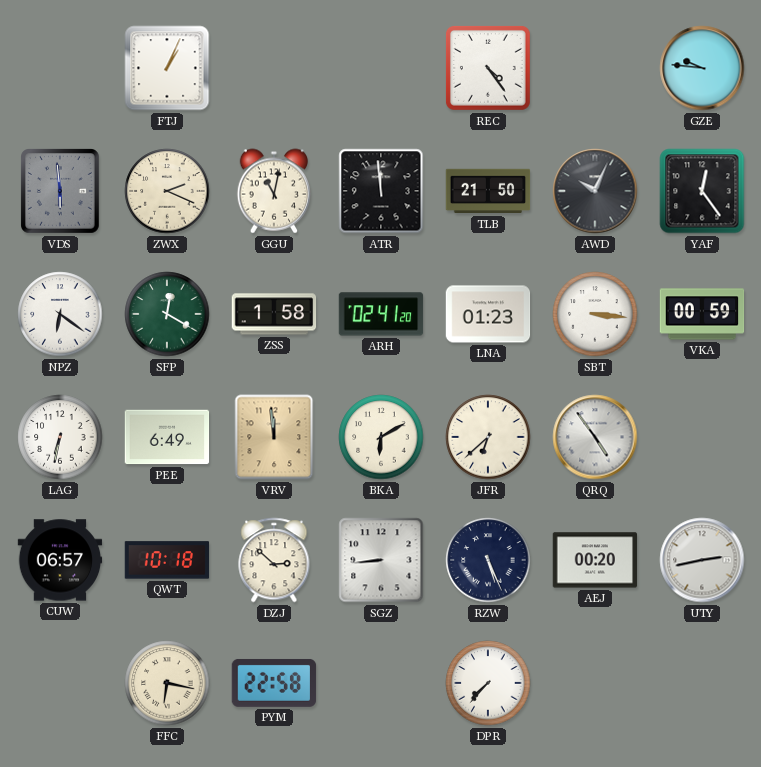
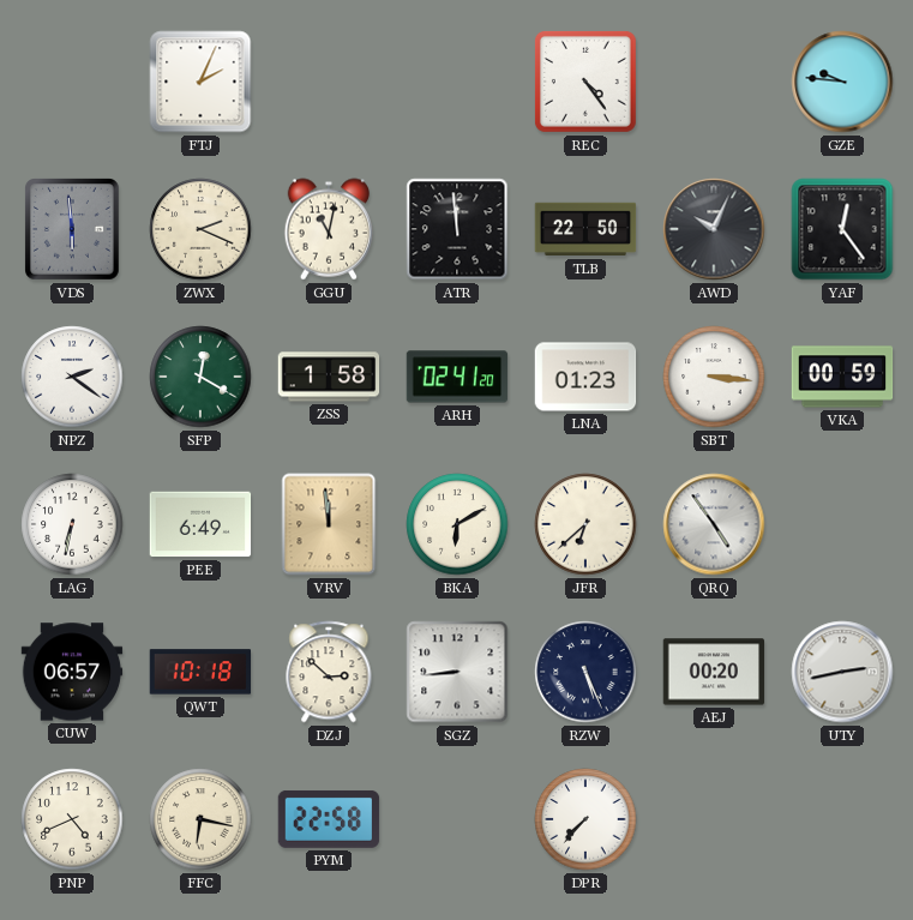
FTJ: 1:04 -> 2:04 (200, 82)
TLB: 21:50 -> 22:50 (585, 229)
NPZ: 6:21 -> 2:21 (72, 377)
PNP: none -> 4:41 (72, 819)
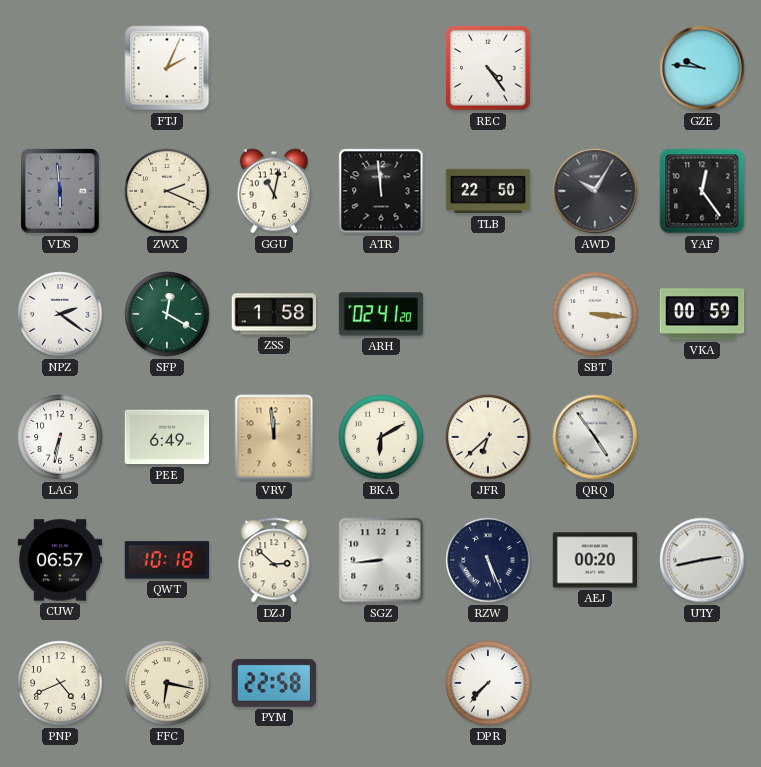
AWD: 10:04 -> 10:05 (595, 191)
LNA: 01:23 -> none (585, 377)
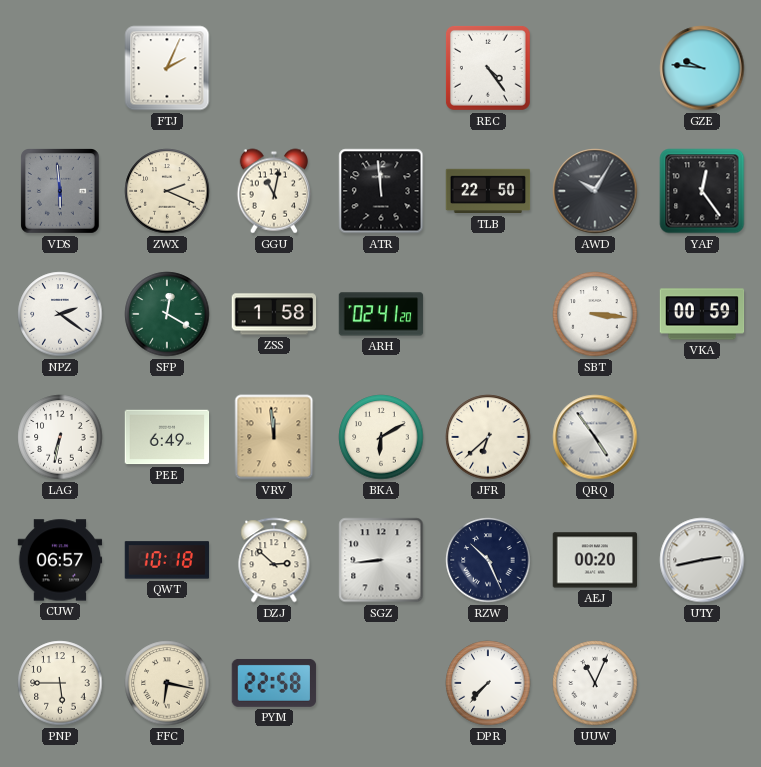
RZW: 5:26 -> 10:26 (488, 560)
PNP: 4:41 -> 5:45 (60, 683)
UUW: none -> 11:04 (595, 683)
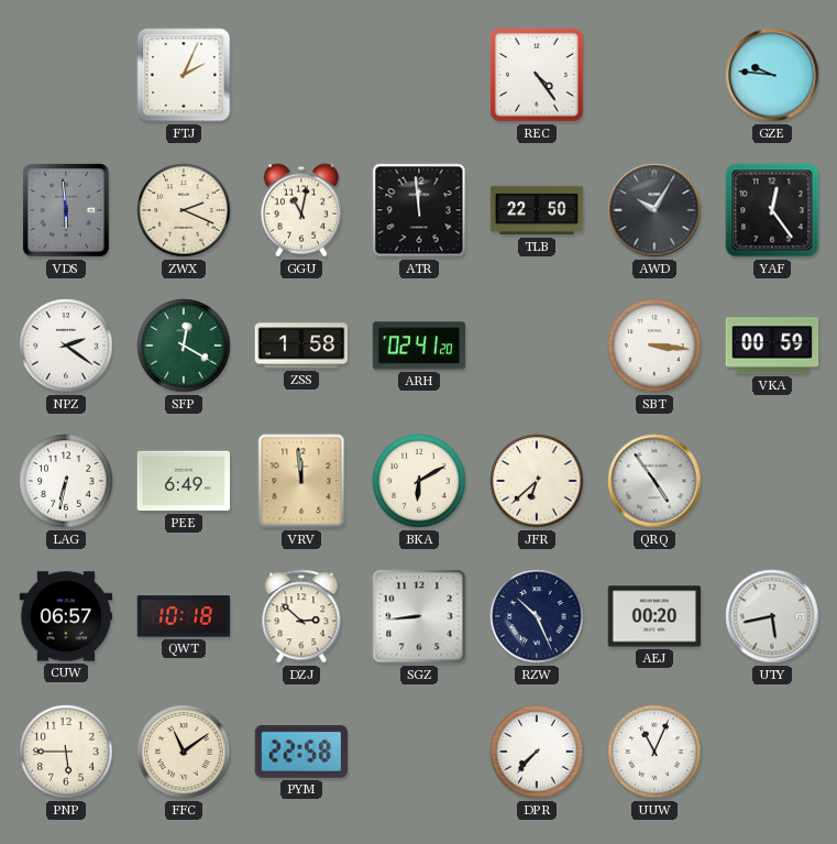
UTY: 2:43 -> 5:43 (772, 616)
FFC: 6:17 -> 11:09 (184, 752)
